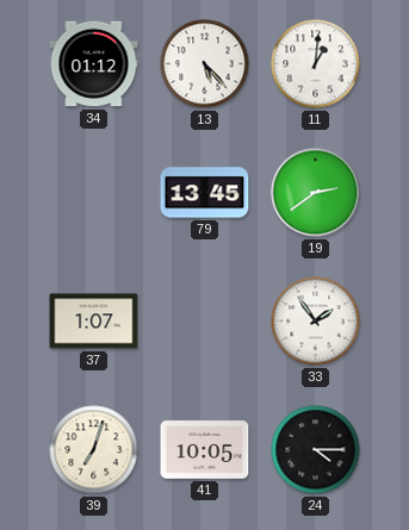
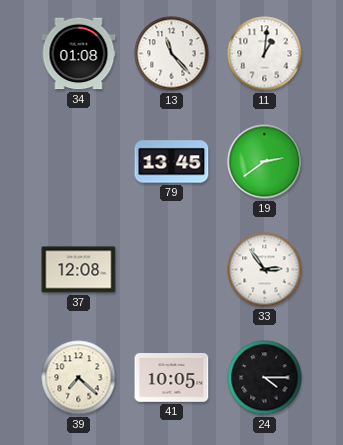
34: 01:12 -> 01:08 (79, 54)
13: 5:23 -> 11:23 (172, 54)
37: 1:07 -> 12:08 (79, 270)
33: 1:54 -> 2:54 (265, 270)
39: 7:03 -> 7:22 (79, 378)
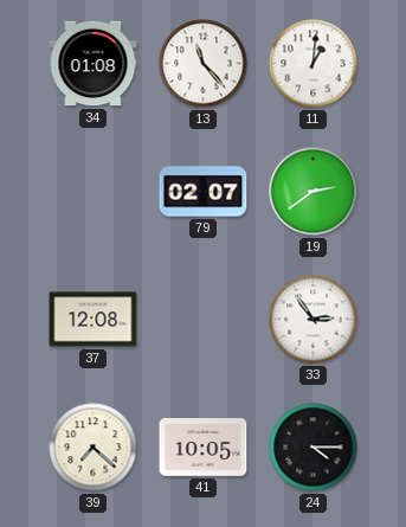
79: 13:45 -> 02:07 (204, 192)
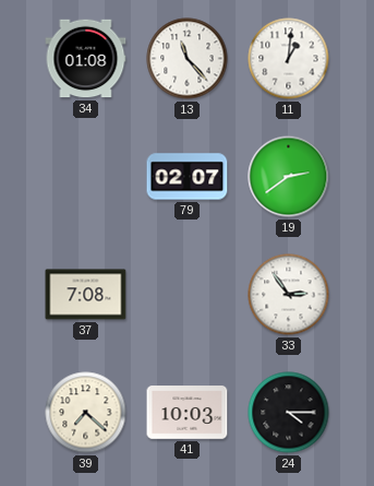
37: 12:08 -> 7:08 (86, 295)
41: 10:05 -> 10:03 (188, 413)
